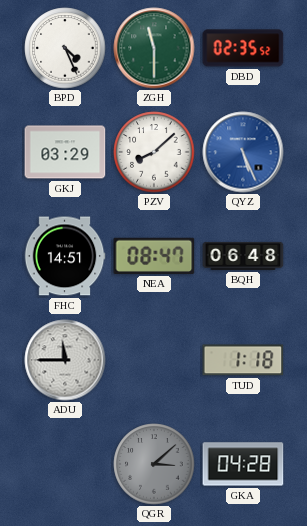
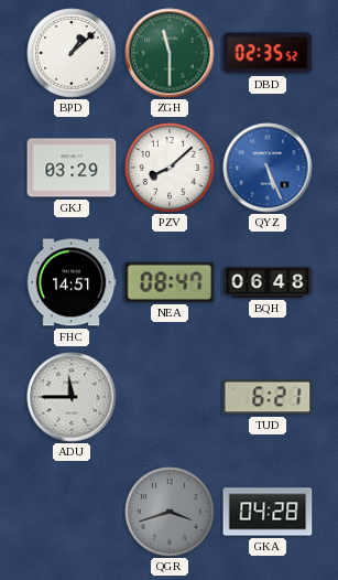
BPD: 4:26 -> 1:08 (72, 53)
TUD: 1:18 -> 6:21 (268, 397)
QGR: 3:08 -> 3:42 (170, 512)
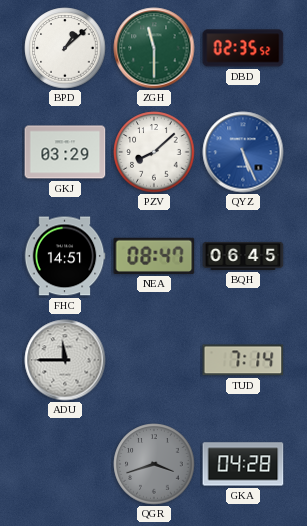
BQH: 06:48 -> 06:45 (243, 256)
TUD: 6:21 -> 7:14 (243, 360)
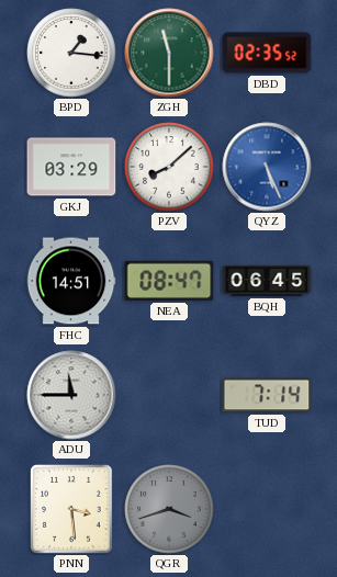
BPD: 1:08 -> 1:16 (71, 53)
PNN: none -> 3:29 (72, 510)
GKA: 04:28 -> none (243, 464)
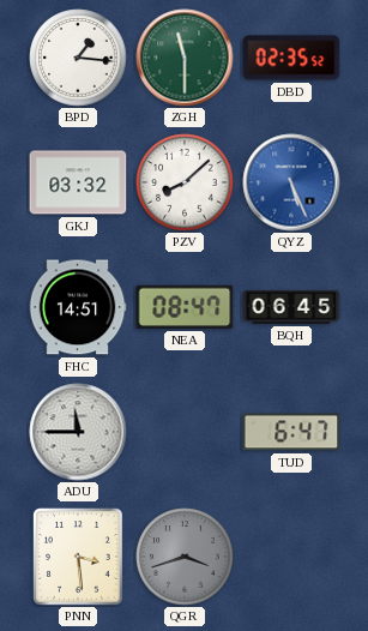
GKJ: 03:29 -> 03:32 (78, 182)
TUD: 7:14 -> 6:47 (291, 432)
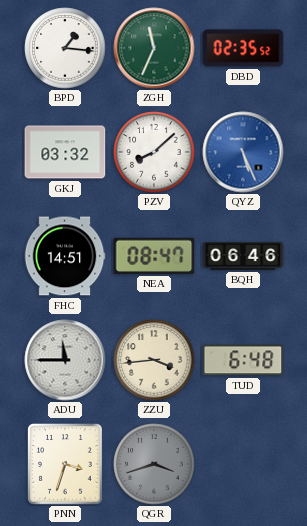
ZGH: 11:30 -> 11:34 (154, 48)
BQH: 06:45 -> 06:46 (243, 256)
ZZU: none -> 3:44 (154, 360)
TUD: 6:47 -> 6:48 (243, 360)
PNN: 3:29 -> 3:33 (66, 465)
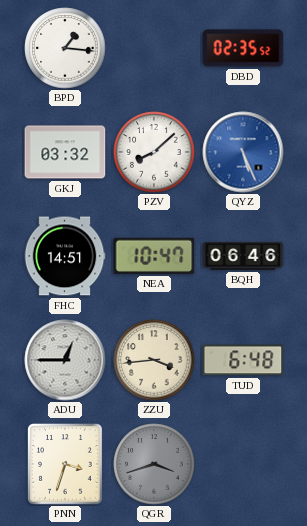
ZGH: 11:34 -> none (154, 48)
NEA: 08:47 -> 10:47 (154, 256)
ADU: 11:45 -> 12:45 (65, 360)
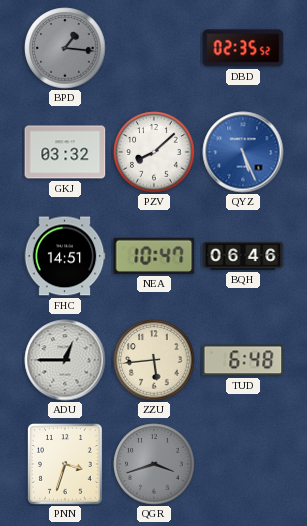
BPD dial: white -> grey (65, 48)
ZZU: 3:44 -> 5:44 (154, 360)
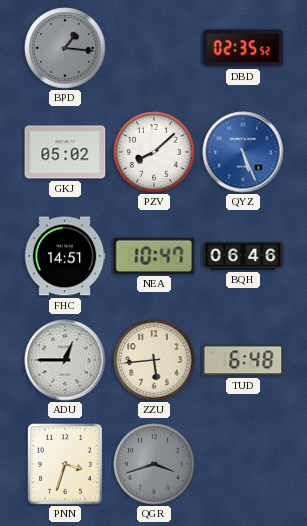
GKJ: 03:32 -> 05:02 (65, 152)
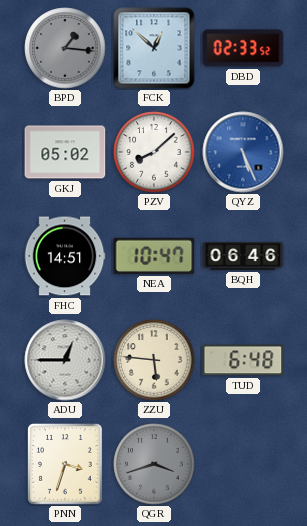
FCK: none -> 12:52 (154, 48)
DBD: 02:35 -> 02:33 (243, 48)
ZZU: 5:44 -> 5:46 (154, 360)
